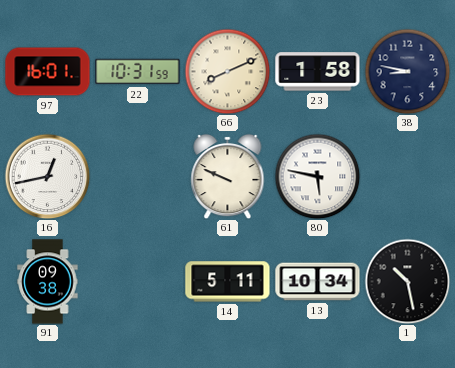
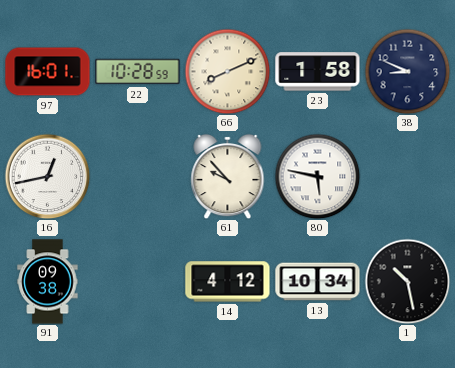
22: 10:31 -> 10:28 (138, 72)
38: 8:47 -> 8:49 (407, 71)
61: 9:49 -> 9:53 (228, 176)
14: 5:11 -> 4:12 (228, 282)
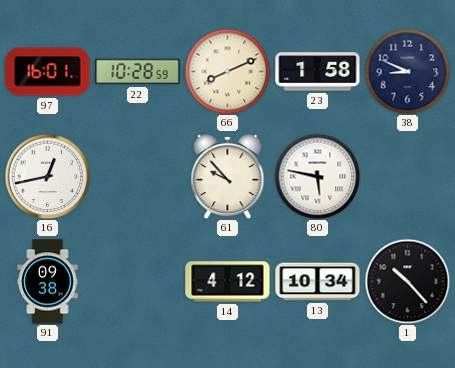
1: 10:28 -> 10:23 (407, 281)
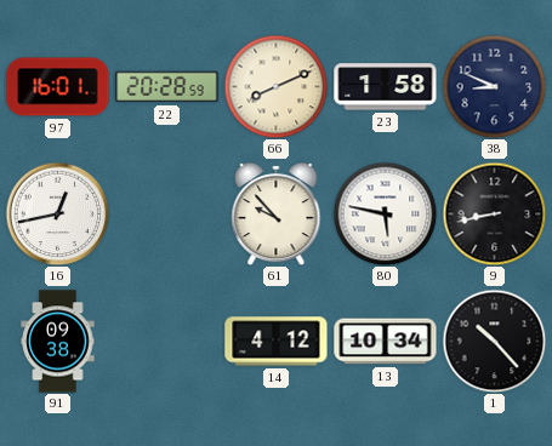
22: 10:28 -> 20:28 (167, 87)
9: none -> 8:43 (494, 213)
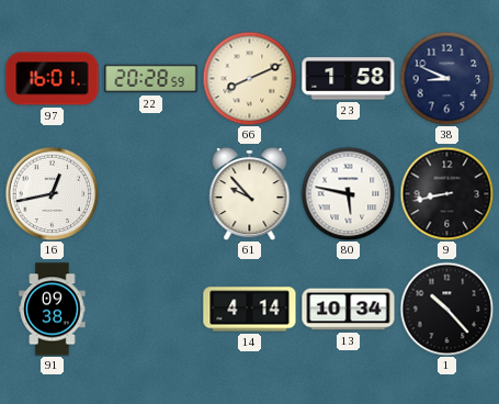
14: 4:12 -> 4:14 (250, 310)
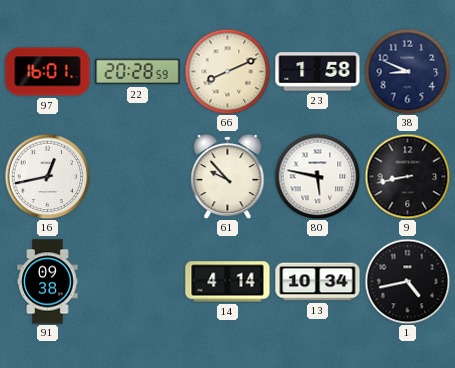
1: 10:23 -> 4:43 (407, 281)
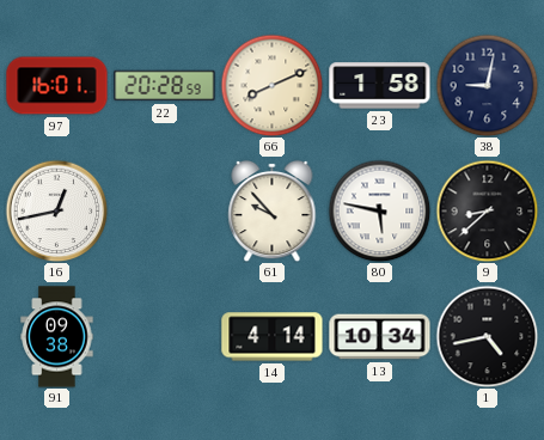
38: 8:49 -> 9:02 (487, 85)
9: 8:43 -> 8:38 (487, 210)
